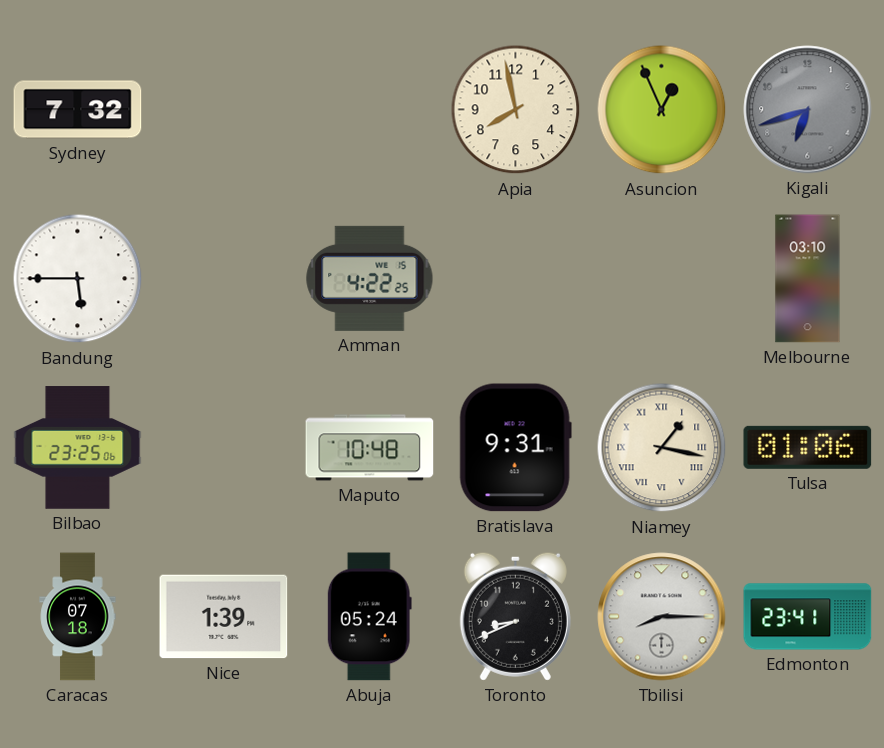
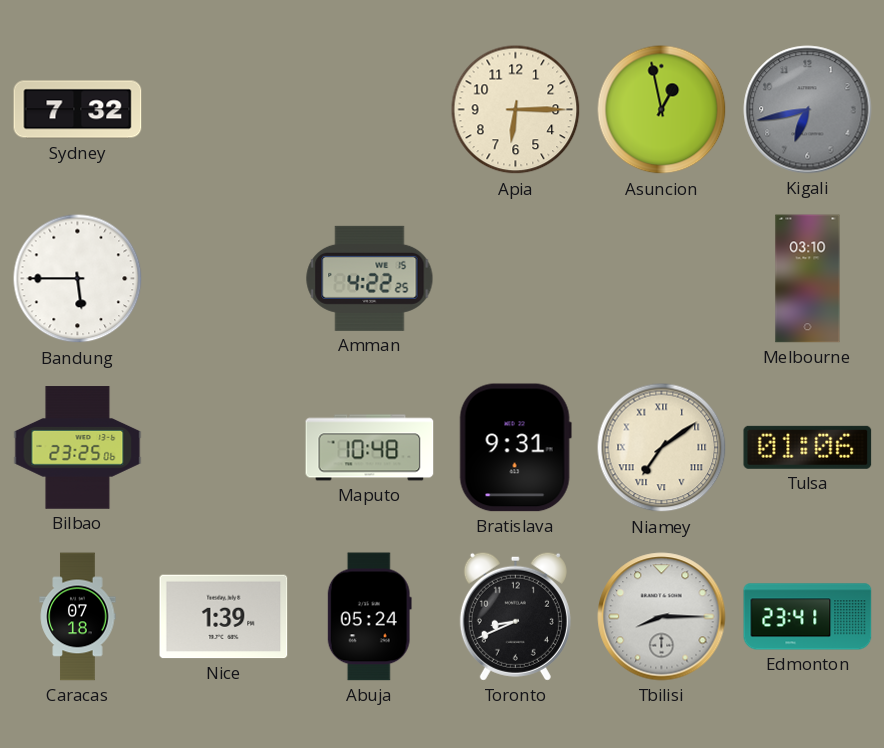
Apia: 7:58 -> 6:15 (516, 110)
Asuncion: 12:56 -> 12:58 (662, 110)
Kigali: 6:42 -> 6:43 (808, 110)
Niamey: 1:17 -> 7:09 (662, 448)
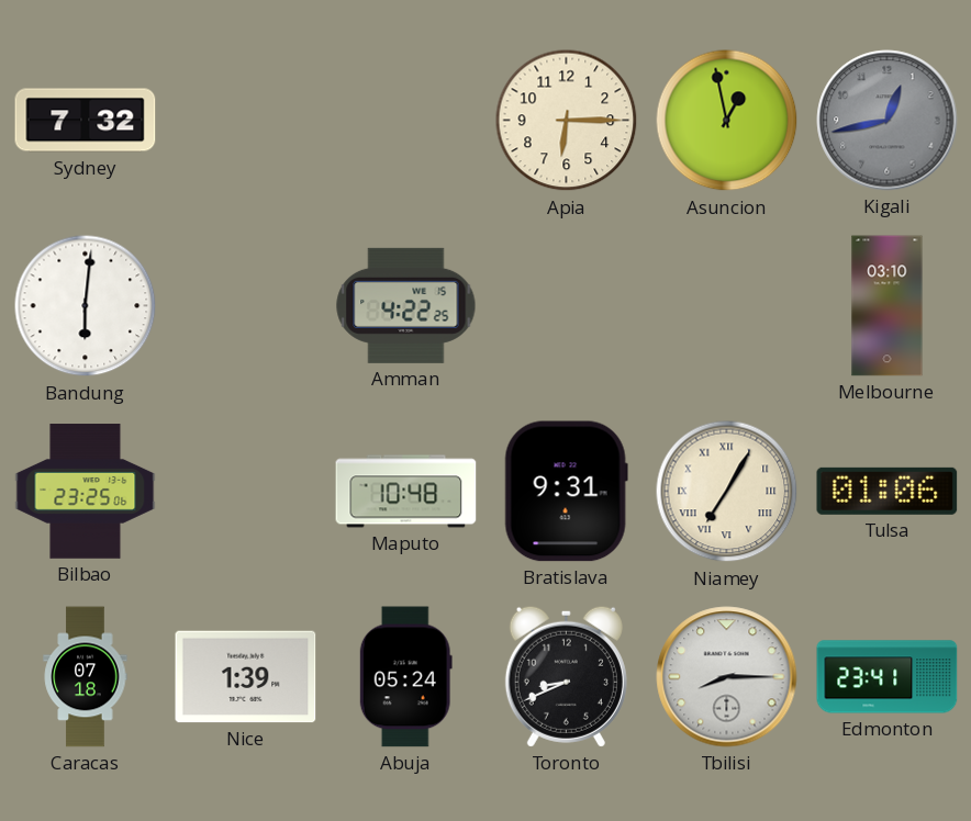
Kigali: 6:43 -> 12:43 (888, 121)
Bandung: 5:45 -> 6:01 (86, 306)
Niamey: 7:09 -> 7:05 (727, 492)
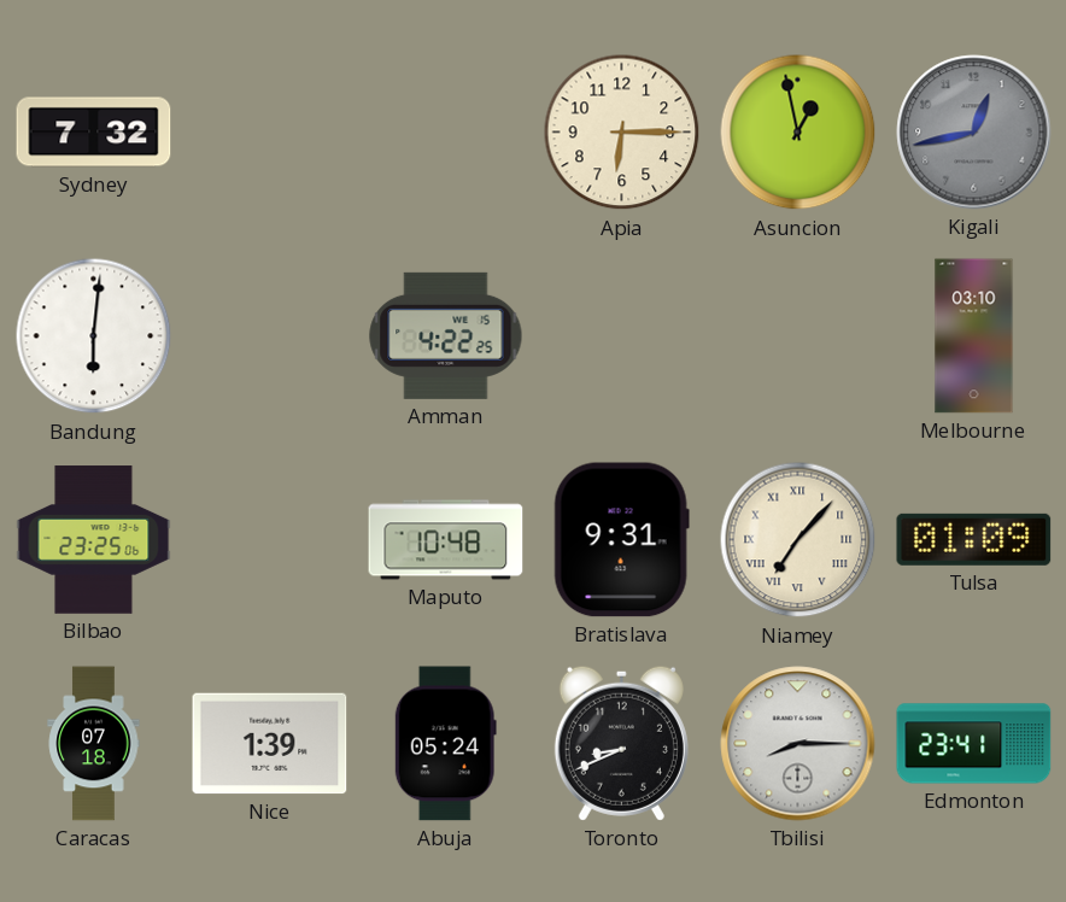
Niamey: 7:05 -> 7:07 (798, 540)
Tulsa: 01:06 -> 01:09 (974, 539)
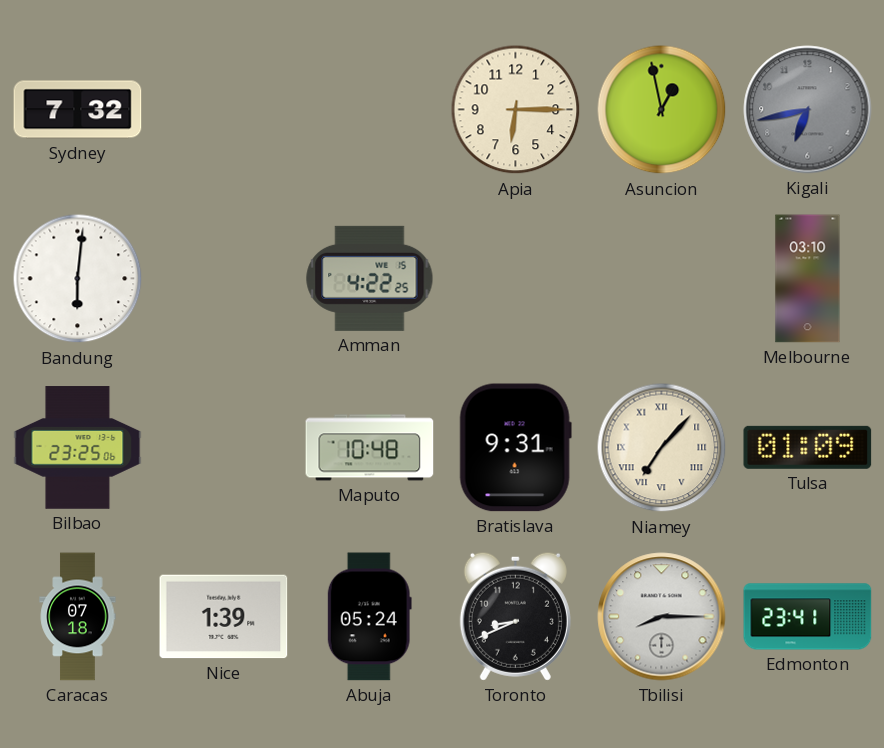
Kigali: 12:43 -> 6:43 (808, 110)
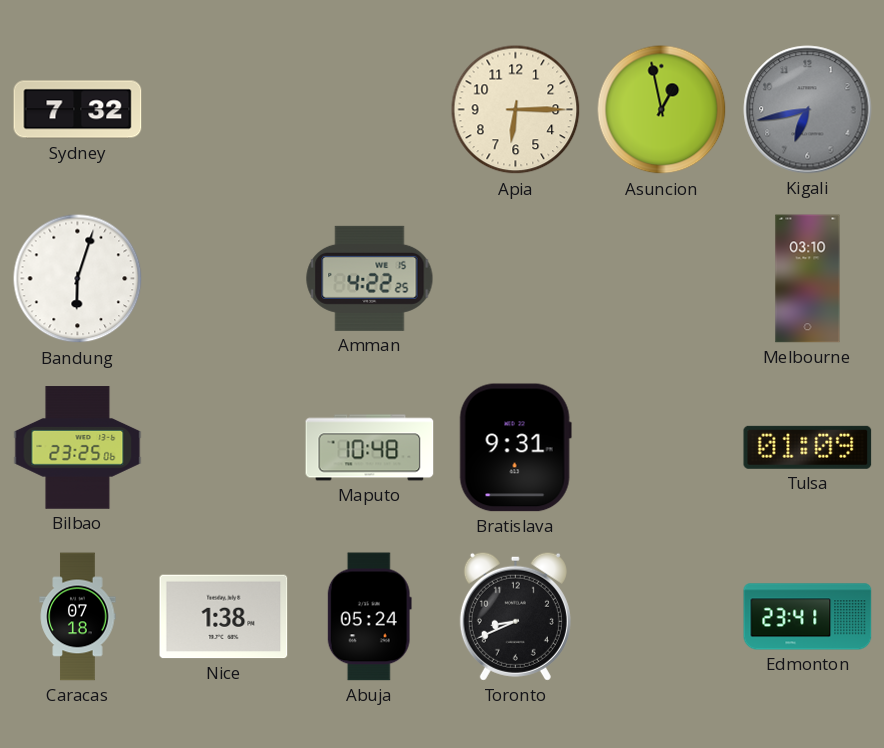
Bandung: 6:01 -> 6:03 (78, 279)
Niamey: 7:07 -> none (662, 448)
Nice: 1:39 -> 1:38 (224, 617)
Tbilisi: 8:15 -> none (662, 617)
